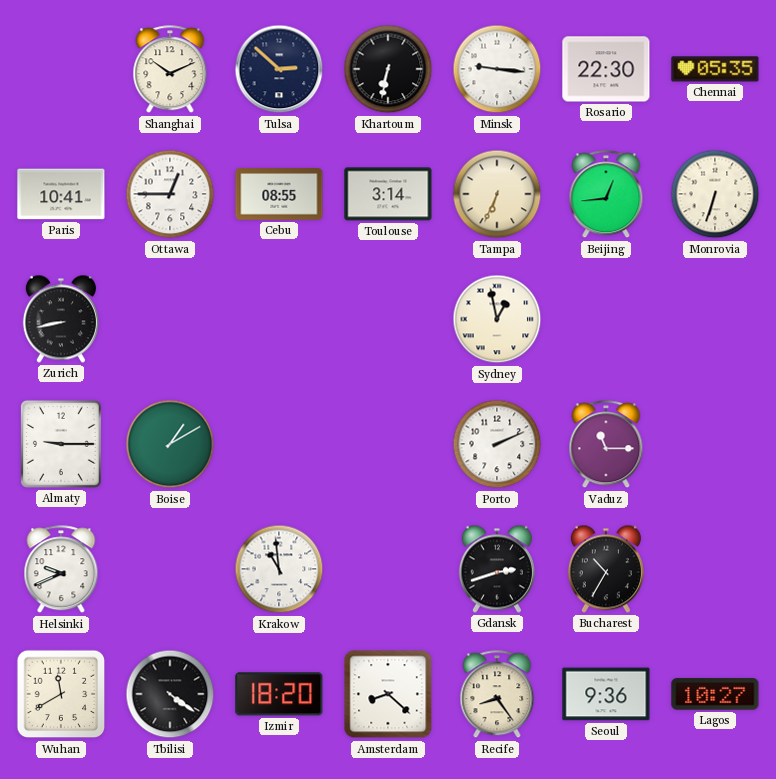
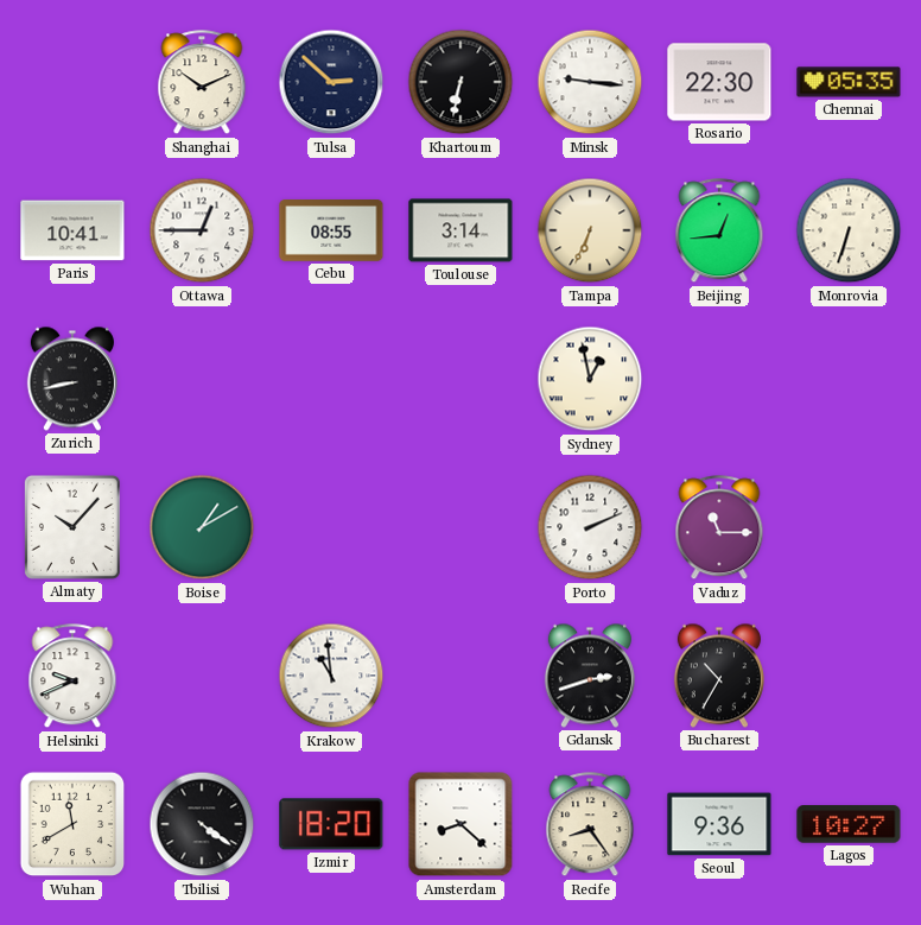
Almaty: 9:15 -> 10:07 (72, 527)
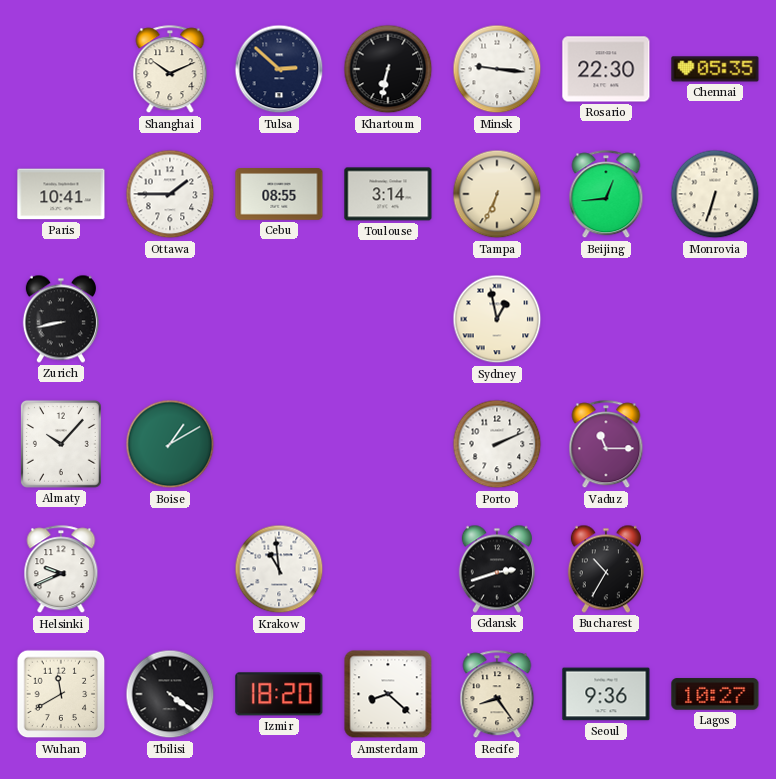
Ottawa: 12:45 -> 1:45 (170, 194)
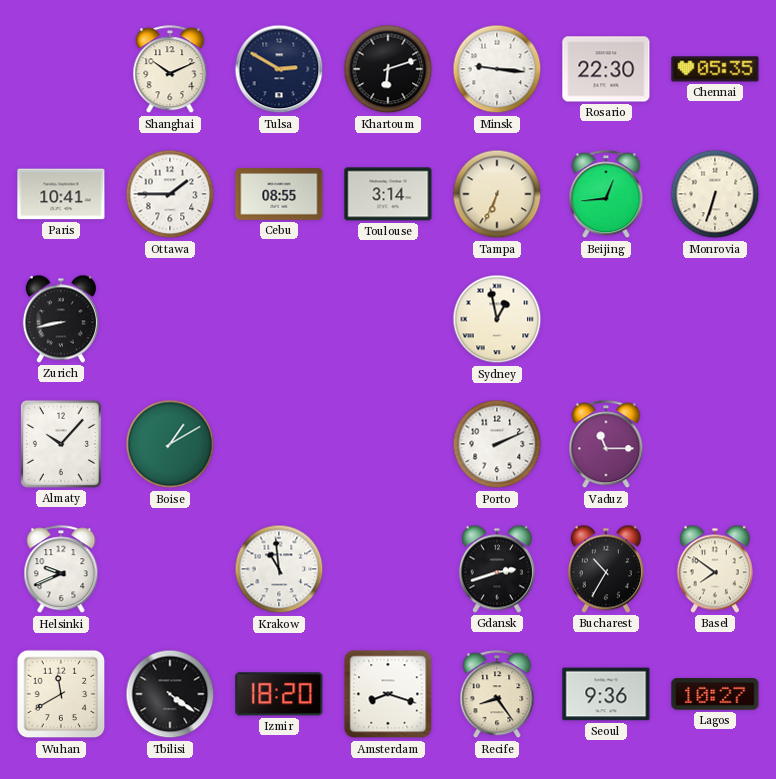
Tulsa: 2:52 -> 2:50 (279, 69)
Khartoum: 6:32 -> 6:12 (388, 69)
Basel: none -> 7:51 (715, 569)
Amsterdam: 8:22 -> 8:18 (388, 694)
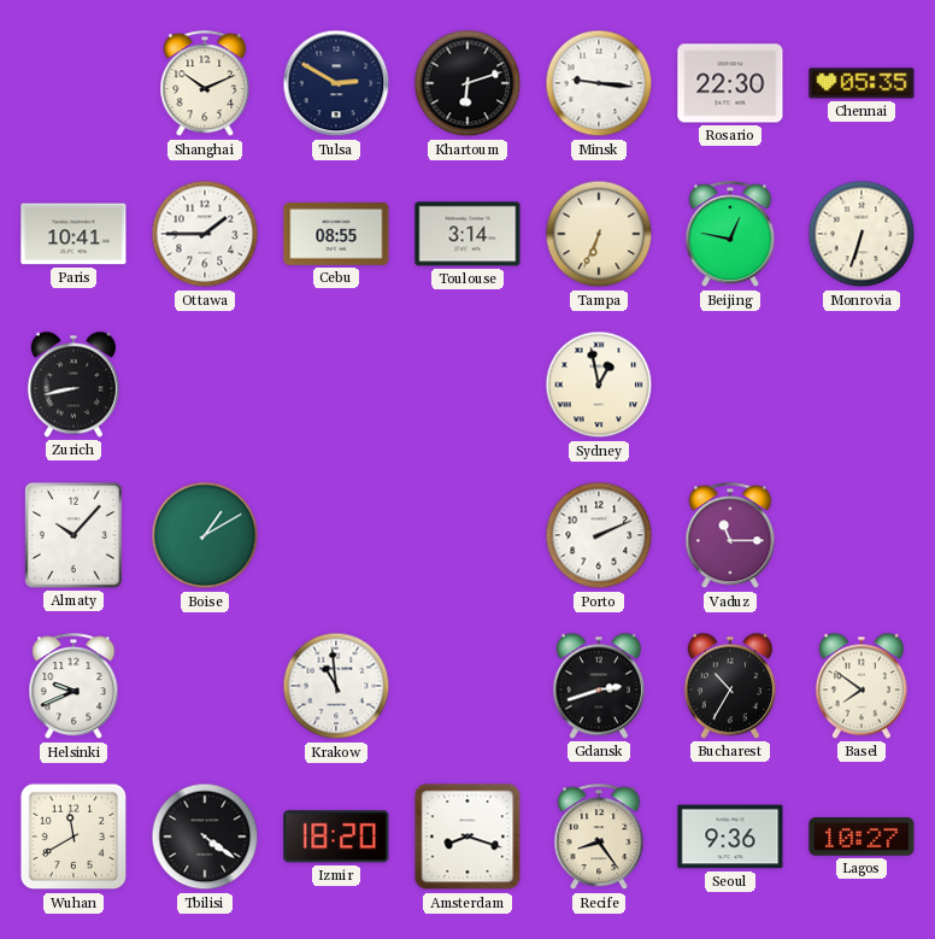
Beijing: 12:44 -> 12:47 (730, 235)
